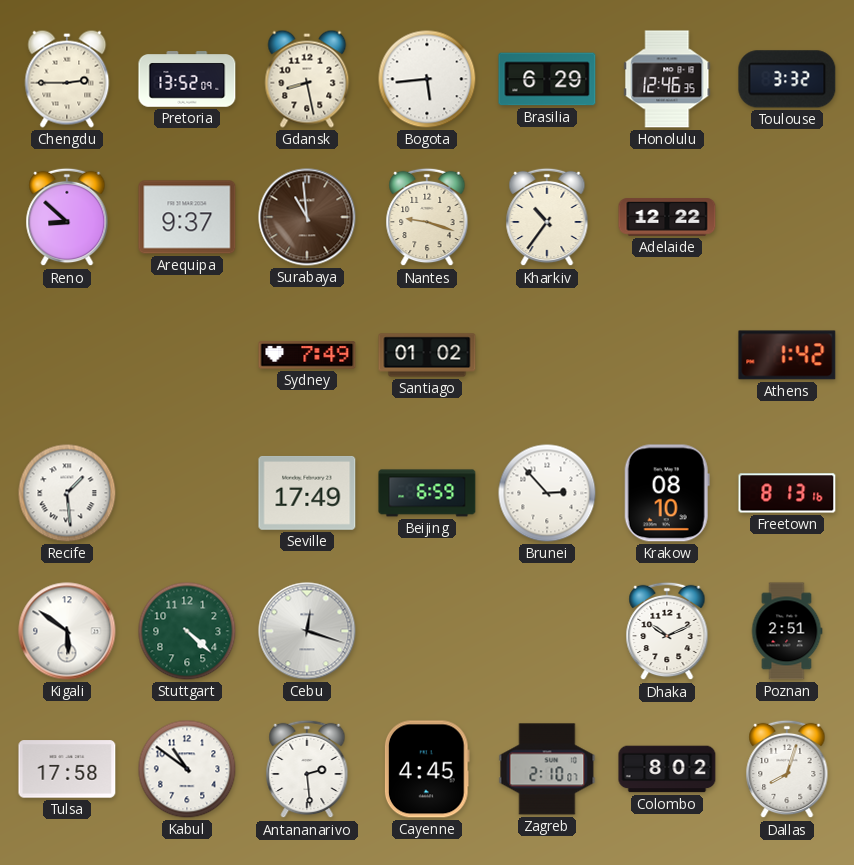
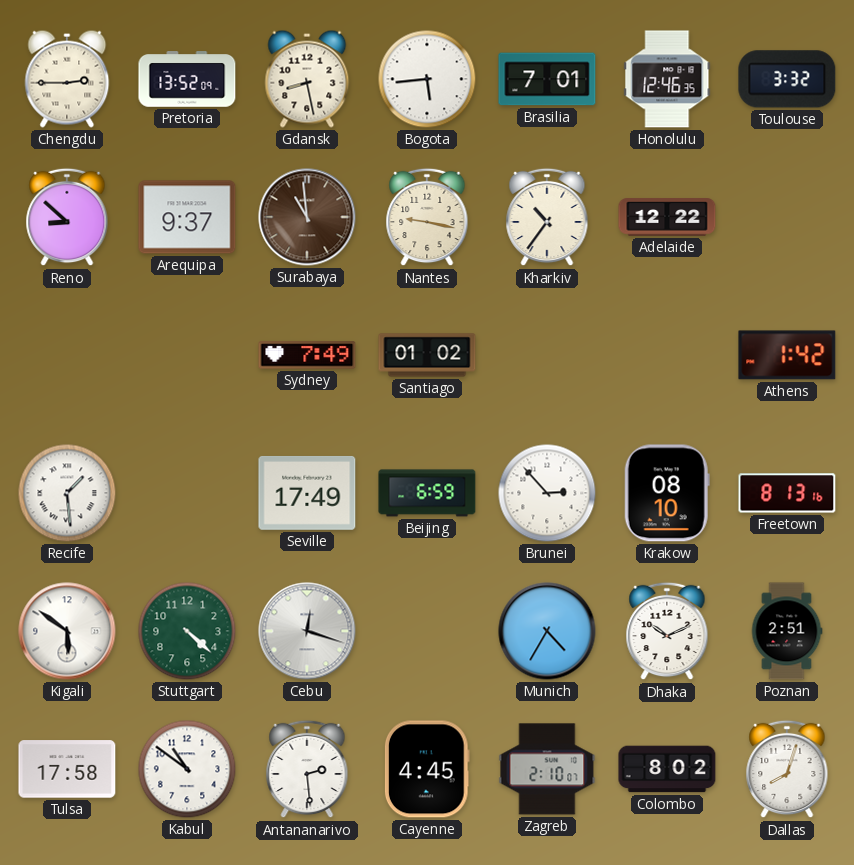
Brasilia: 6:29 -> 7:01 (547, 79)
Nantes: 9:18 -> 9:17 (427, 217)
Munich: none -> 4:35 (547, 631)
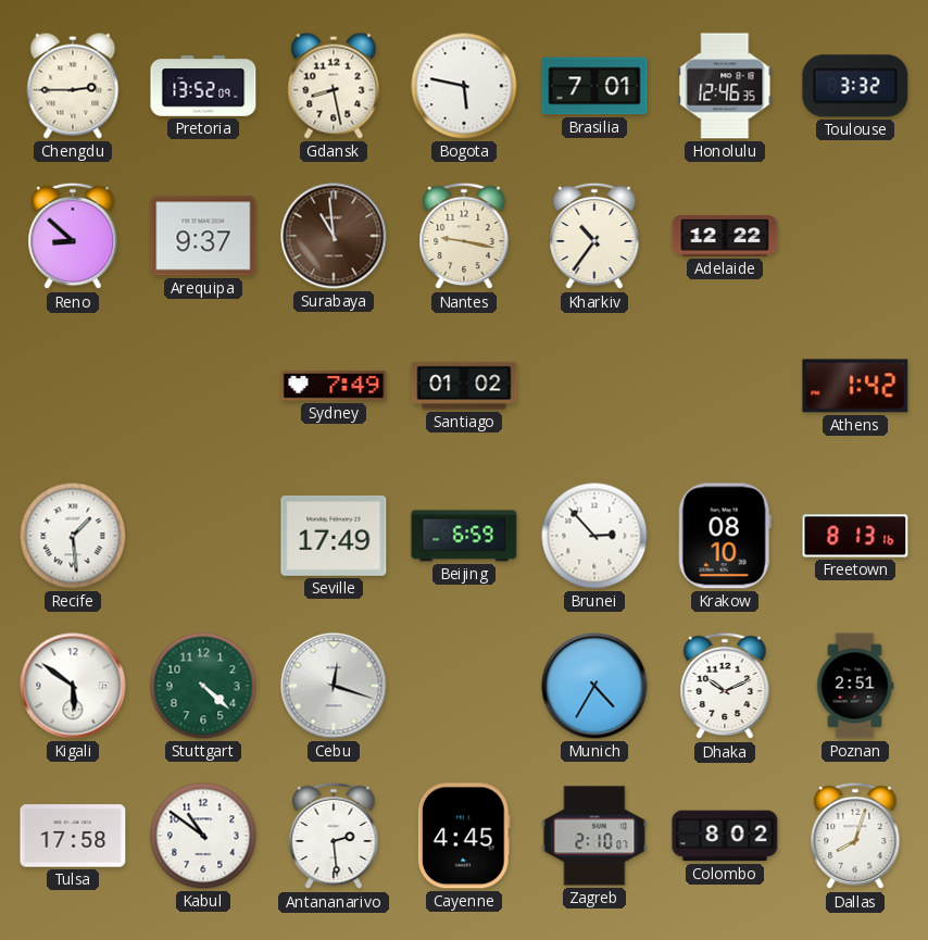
Bogota: 5:44 -> 5:47 (464, 86)
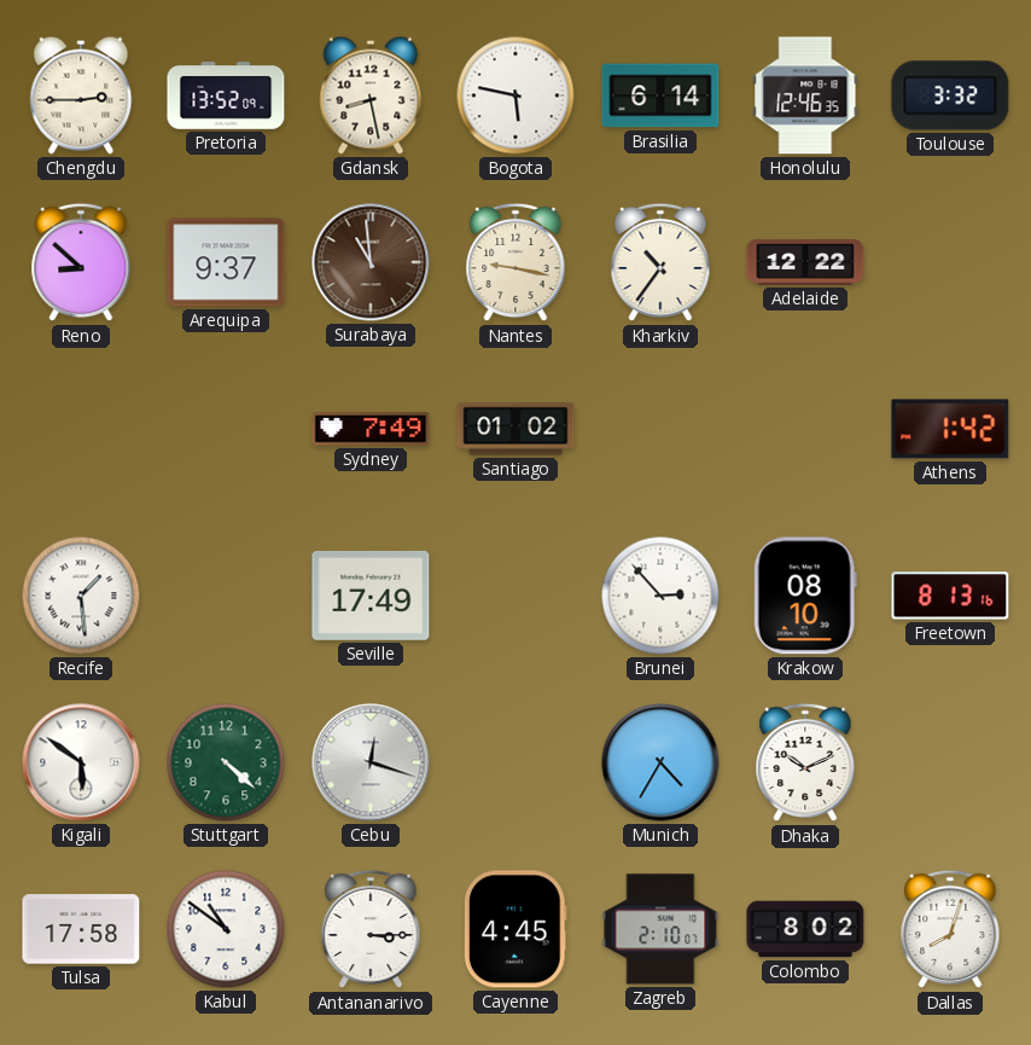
Brasilia: 7:01 -> 6:14 (660, 95)
Beijing: 6:59 -> none (464, 536)
Poznan: 2:51 -> none (855, 686)
Antananarivo: 2:29 -> 3:15 (371, 929)
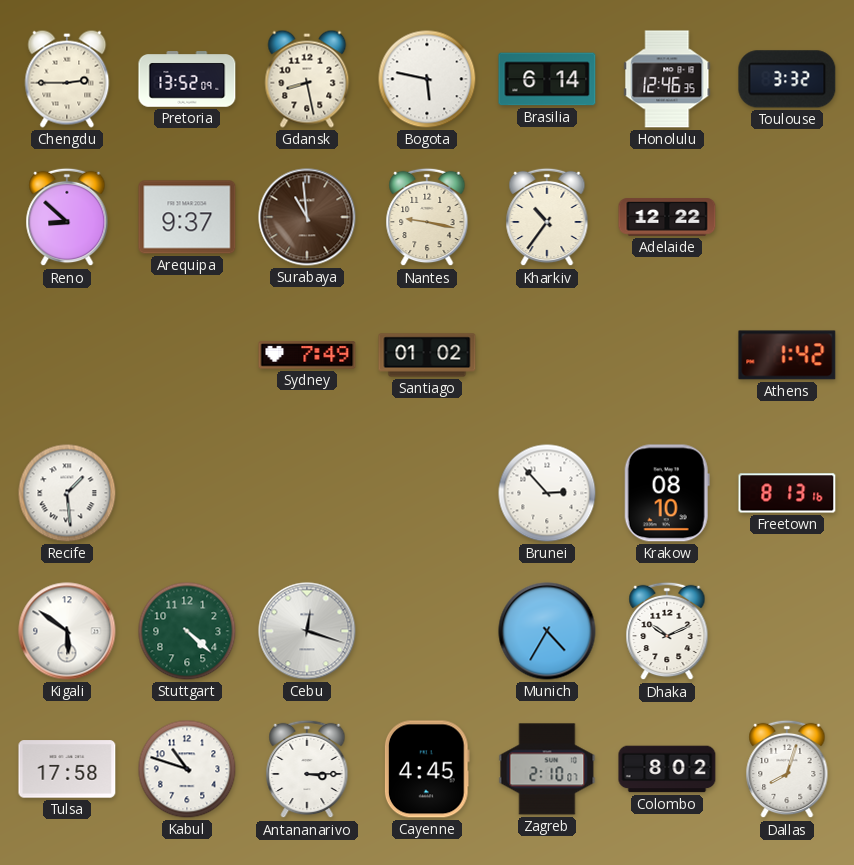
Seville: 17:49 -> none (371, 596)
Kabul: 10:51 -> 10:48 (187, 769)
